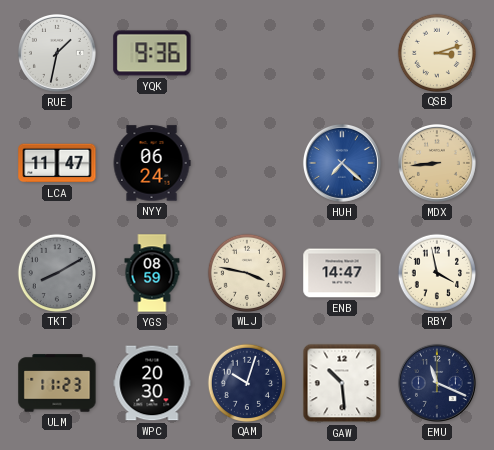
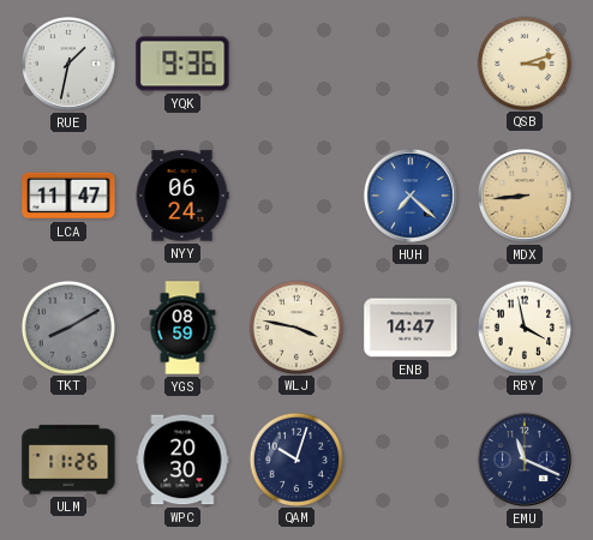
ULM: 11:23 -> 11:26 (68, 460)
GAW: 10:29 -> none (342, 383)
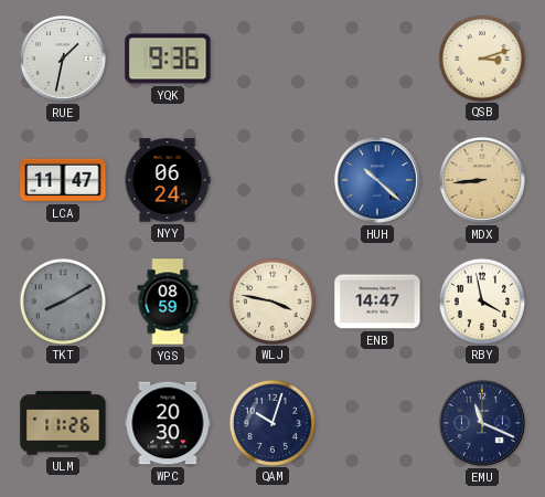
HUH: 7:22 -> 10:22 (377, 180)
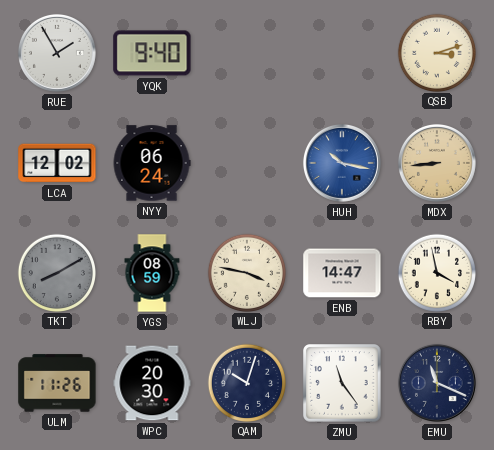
RUE: 1:32 -> 1:55 (57, 53)
YQK: 9:36 -> 9:40 (152, 53)
LCA: 11:47 -> 12:02 (57, 163)
HUH: 10:22 -> 10:17 (342, 163)
ZMU: none -> 11:24 (342, 383)
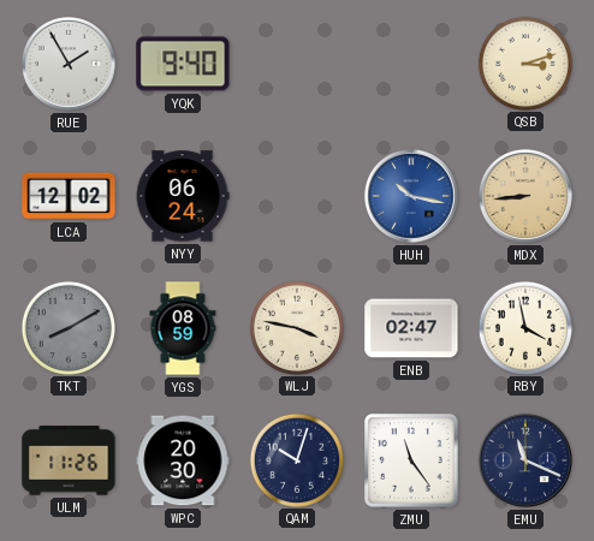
ENB: 14:47 -> 02:47 (411, 328)
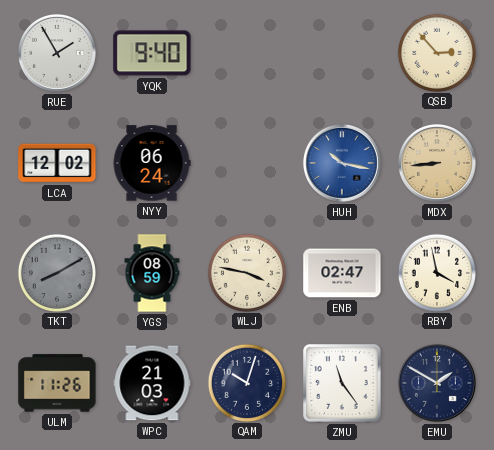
QSB: 3:12 -> 2:53 (436, 52)
WPC: 20:30 -> 21:03 (152, 383)
EMU: 11:19 -> 1:50 (437, 383)
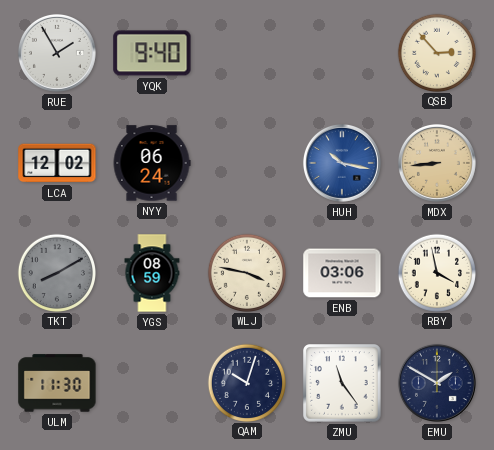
ENB: 02:47 -> 03:06 (342, 273)
ULM: 11:26 -> 11:30 (57, 383)
WPC: 21:03 -> none (152, 383)
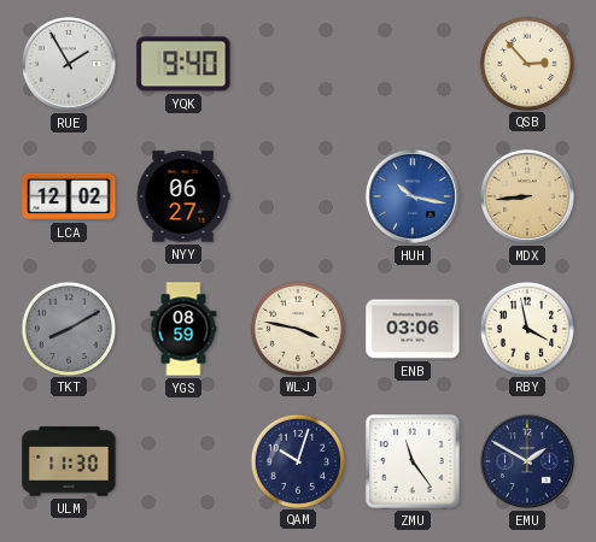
NYY: 06:24 -> 06:27 (183, 196)
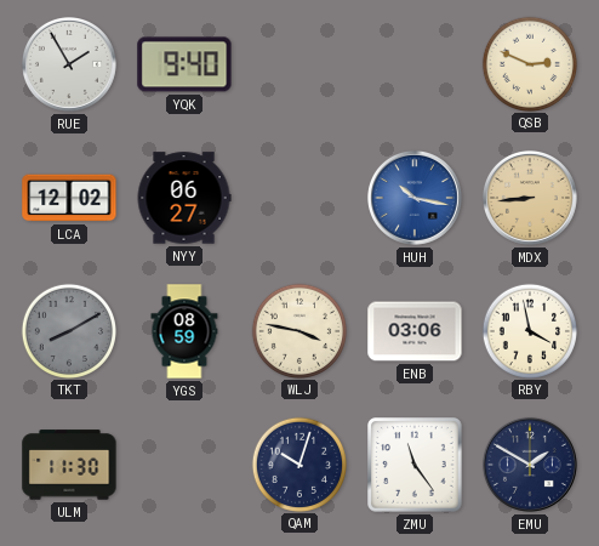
QSB: 2:53 -> 2:49 (529, 63)
